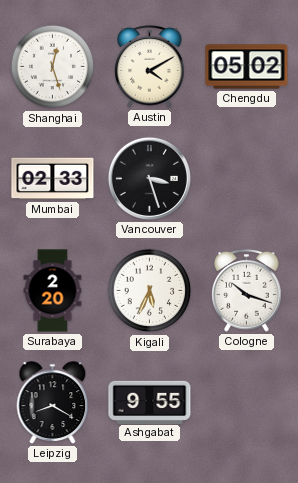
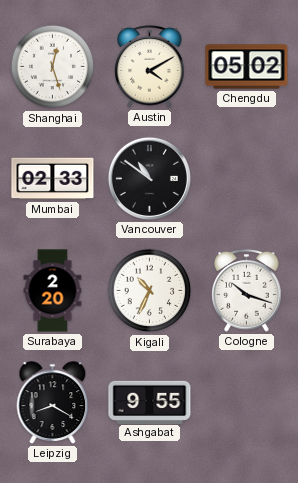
Vancouver: 3:27 -> 10:51 (149, 178)
Kigali: 5:34 -> 10:34 (150, 291)
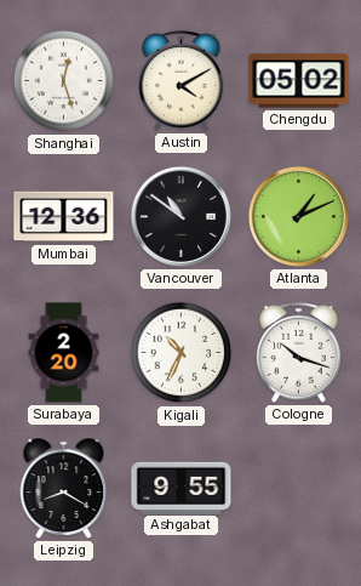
Mumbai: 02:33 -> 12:36 (64, 217)
Atlanta: none -> 1:11 (298, 216)
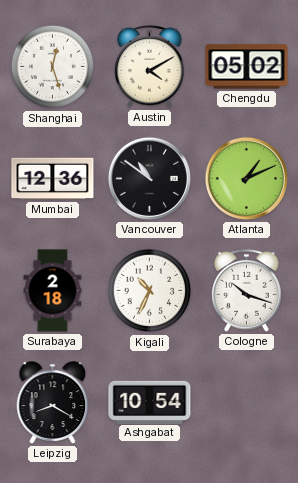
Surabaya: 2:20 -> 2:18 (53, 291)
Ashgabat: 9:55 -> 10:54 (150, 402)
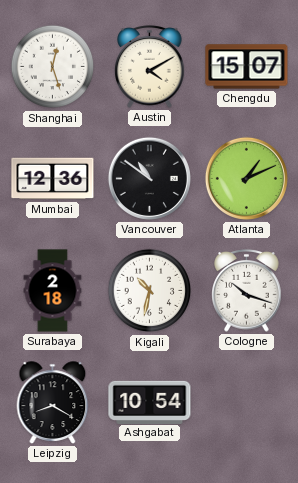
Chengdu: 05:02 -> 15:07 (247, 67)
Kigali: 10:34 -> 10:32 (150, 291)
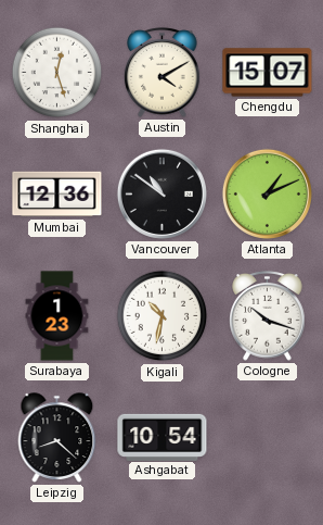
Surabaya: 2:18 -> 1:23 (57, 316)
Leipzig: 8:20 -> 8:22 (57, 438)
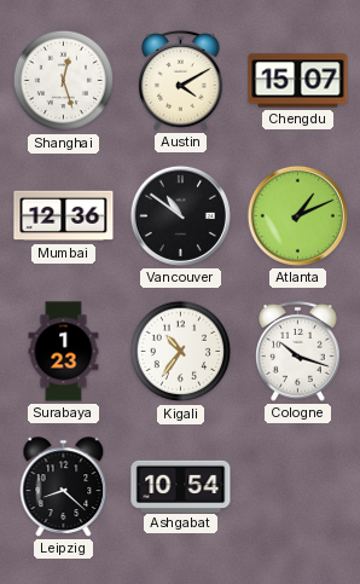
Kigali: 10:32 -> 10:36 (181, 352)
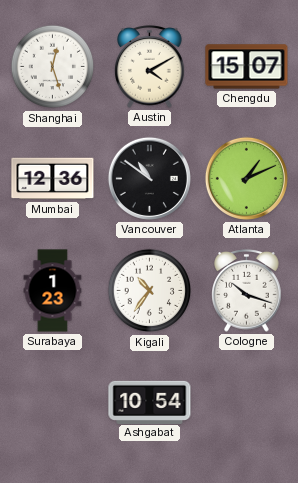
Leipzig: 8:22 -> none (64, 487)
